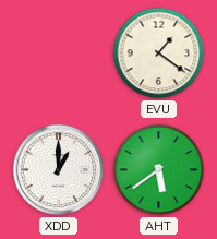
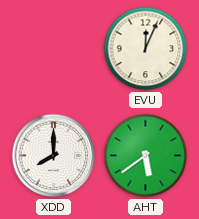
EVU: 1:21 -> 12:04 (146, 49)
XDD: 1:00 -> 8:00 (54, 156)
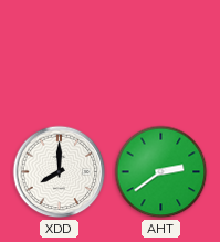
EVU: 12:04 -> none (146, 49)
AHT: 5:39 -> 2:39 (161, 172)
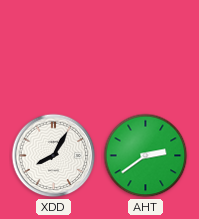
XDD: 8:00 -> 8:05 (54, 156)
